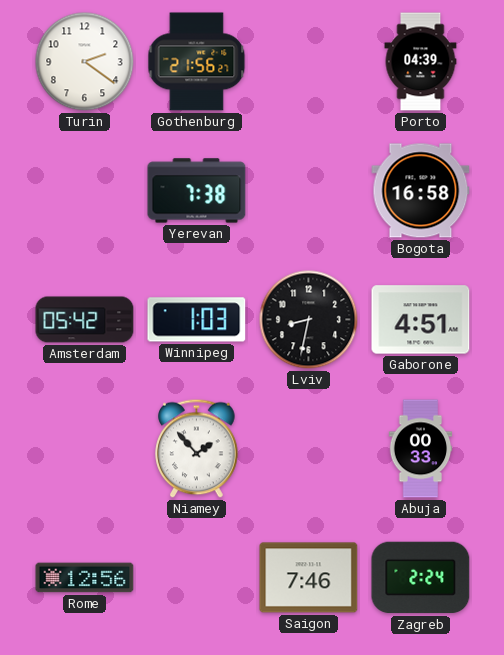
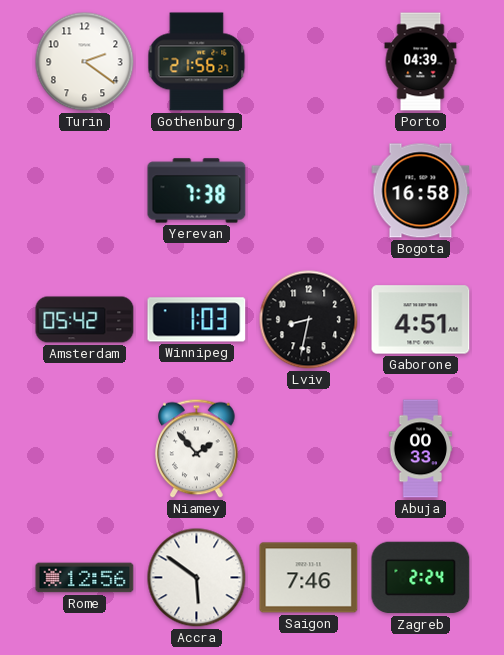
Accra: none -> 5:51 (197, 578)
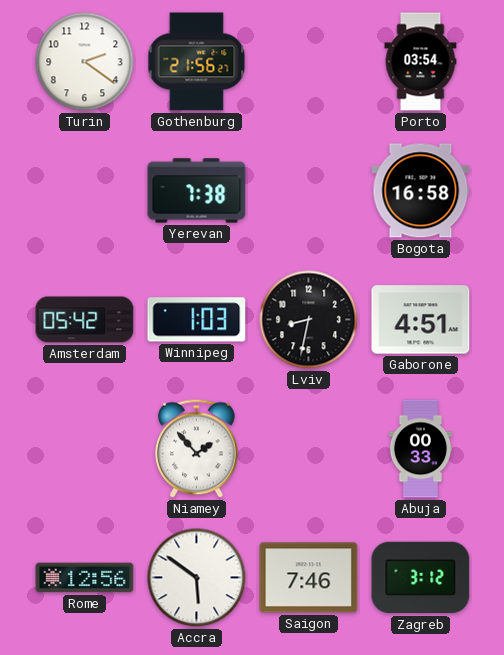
Porto: 04:39 -> 03:54 (421, 62)
Zagreb: 2:24 -> 3:12 (421, 578)
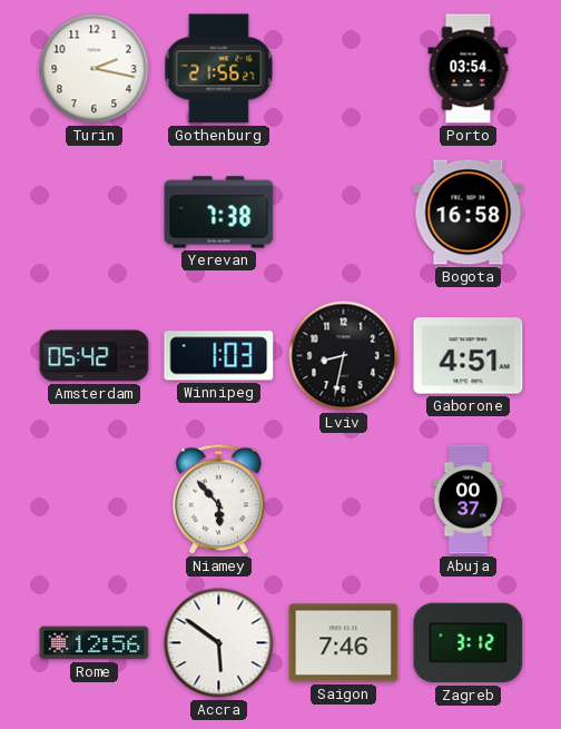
Turin: 2:21 -> 2:17 (95, 69)
Niamey: 1:53 -> 5:53 (219, 500)
Abuja: 00:33 -> 00:37 (469, 500)
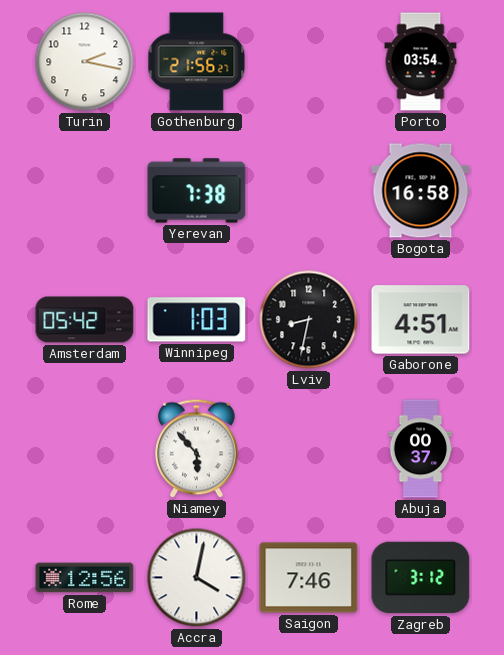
Accra: 5:51 -> 4:02 (197, 578)
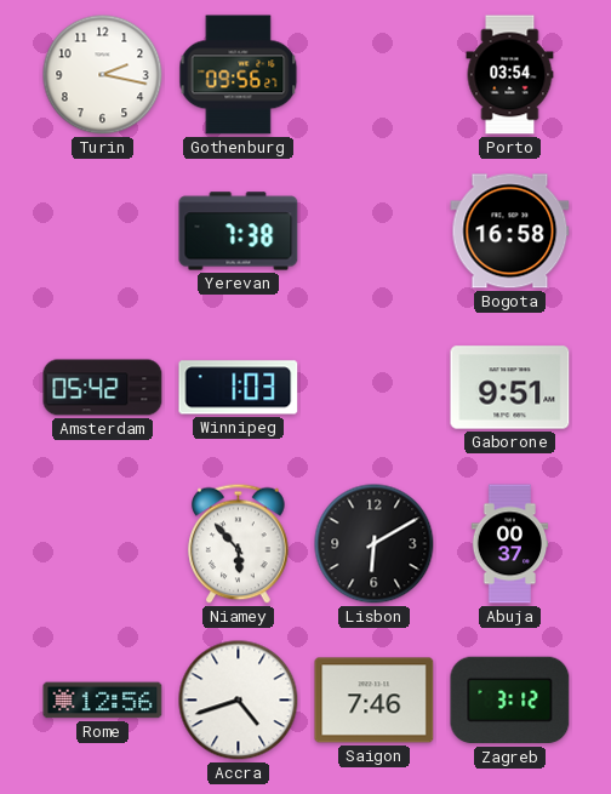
Gothenburg: 21:56 -> 09:56 (239, 75)
Lviv: 8:32 -> none (309, 320)
Gaborone: 4:51 -> 9:51 (510, 388)
Lisbon: none -> 6:10 (375, 544)
Accra: 4:02 -> 4:42 (239, 701)
